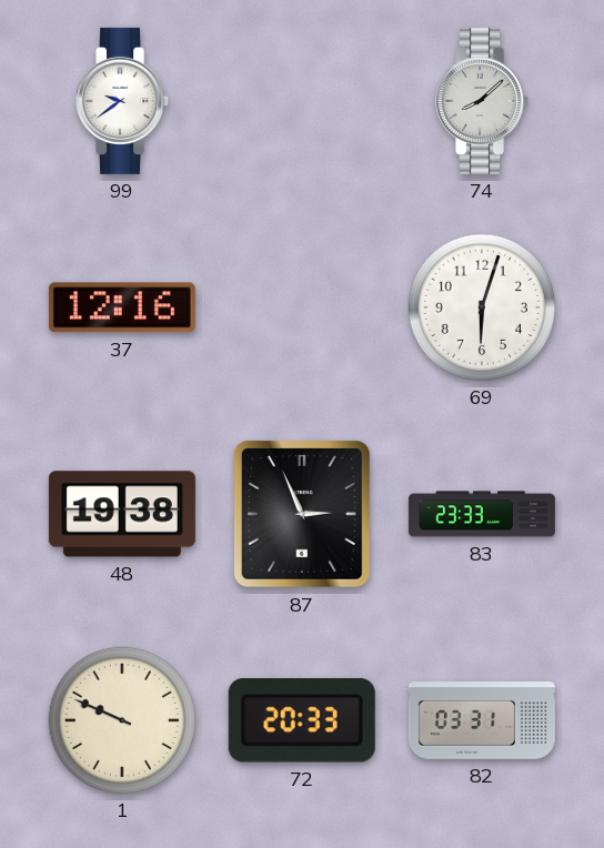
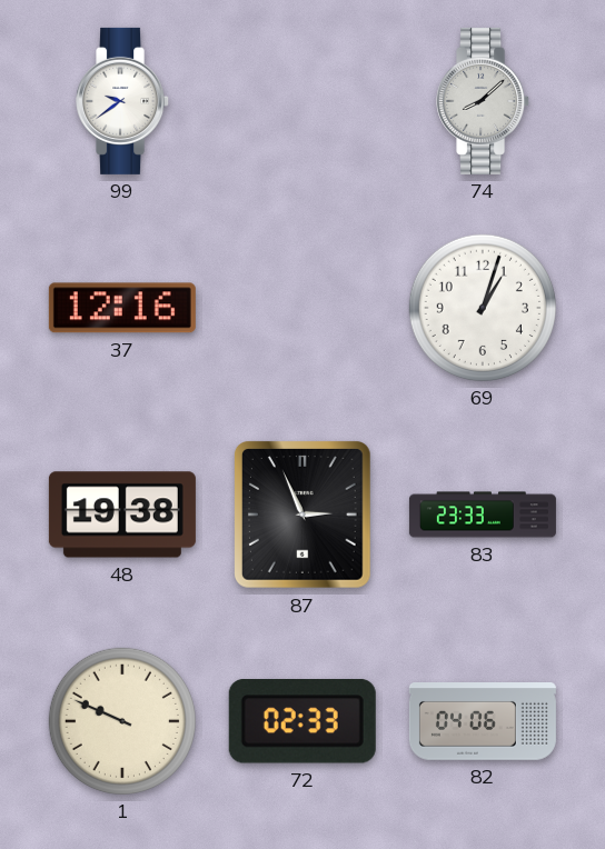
69: 6:03 -> 1:03 (483, 308)
72: 20:33 -> 02:33 (302, 722)
82: 03:31 -> 04:06 (483, 722)
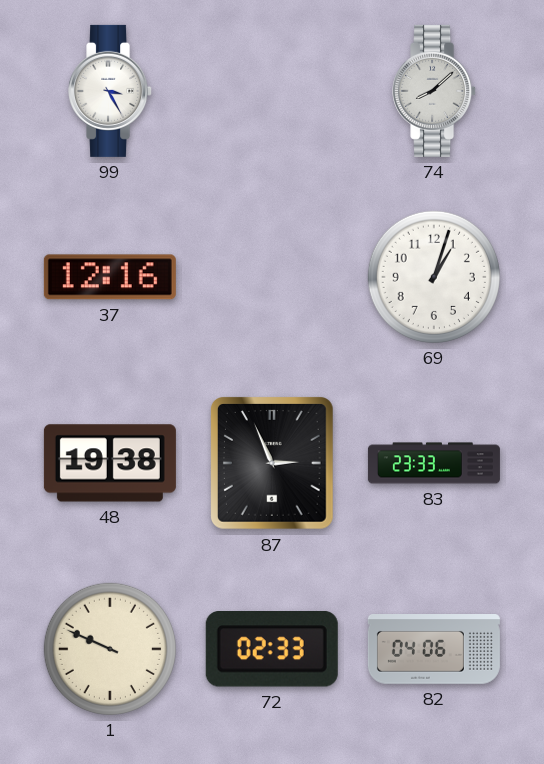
99: 9:39 -> 3:25 (111, 91)
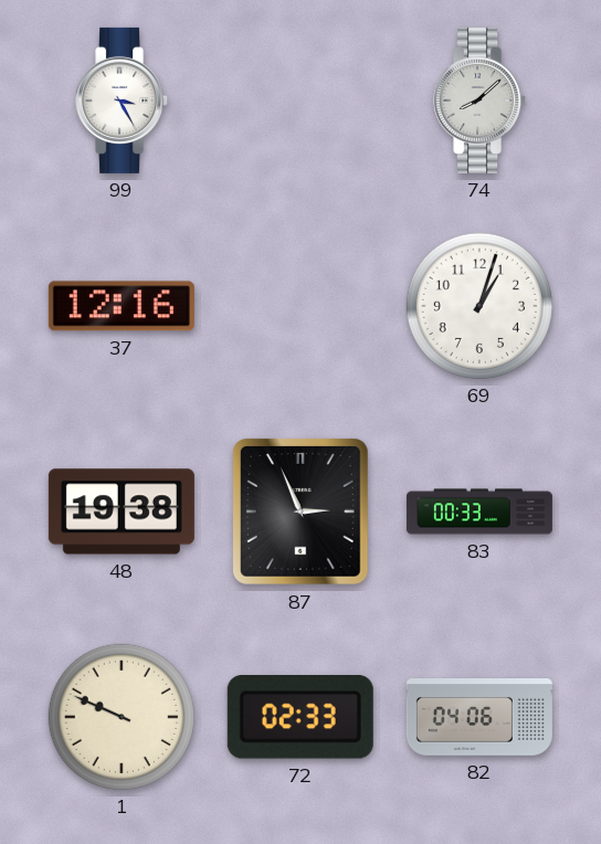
83: 23:33 -> 00:33 (479, 511)
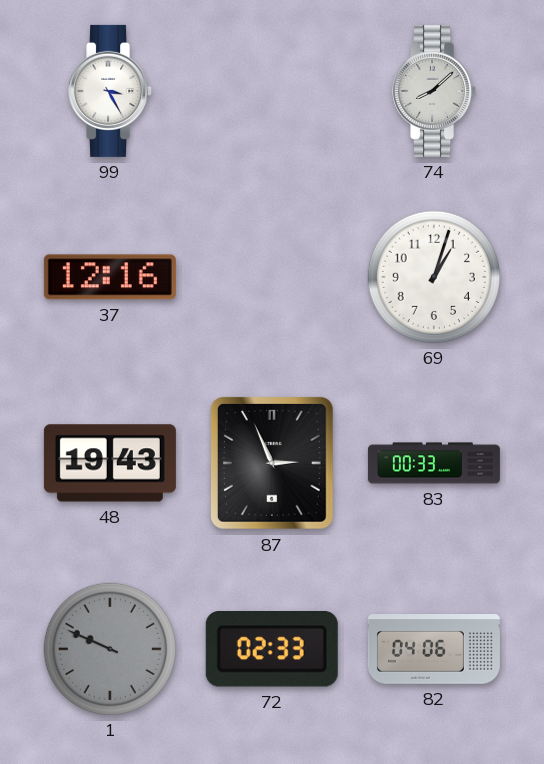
48: 19:38 -> 19:43 (110, 463)
1 dial: cream -> grey (110, 649)
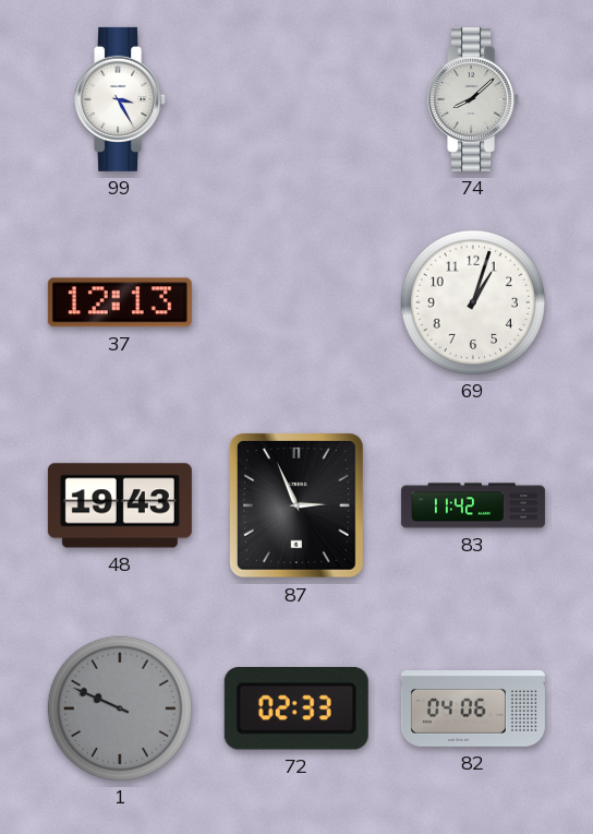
37: 12:16 -> 12:13 (120, 302)
83: 00:33 -> 11:42 (473, 505)
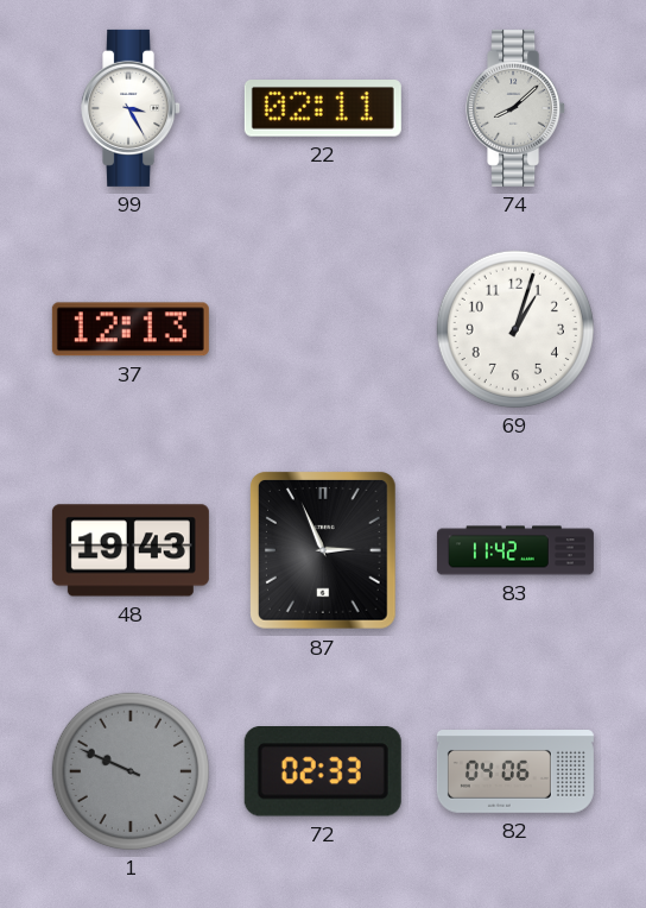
22: none -> 02:11 (323, 109)
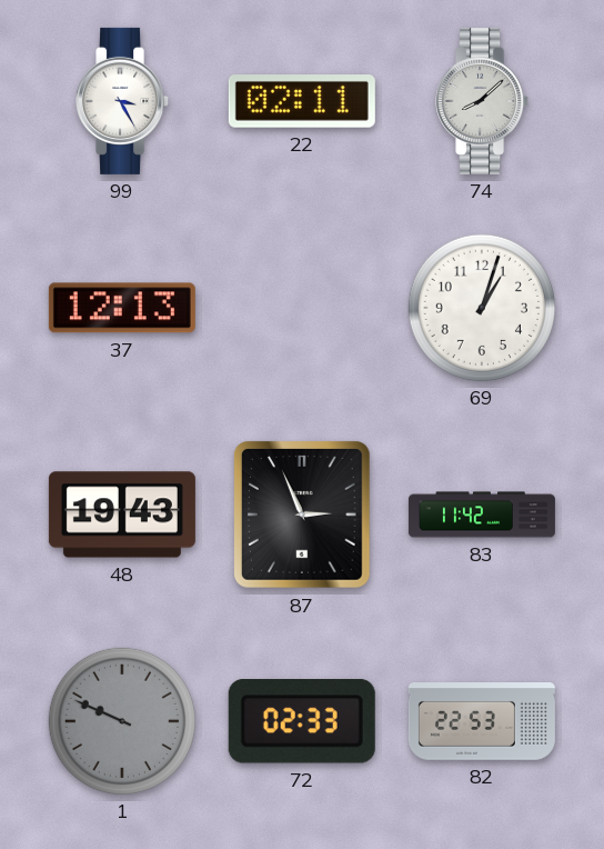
82: 04:06 -> 22:53 (482, 722)
